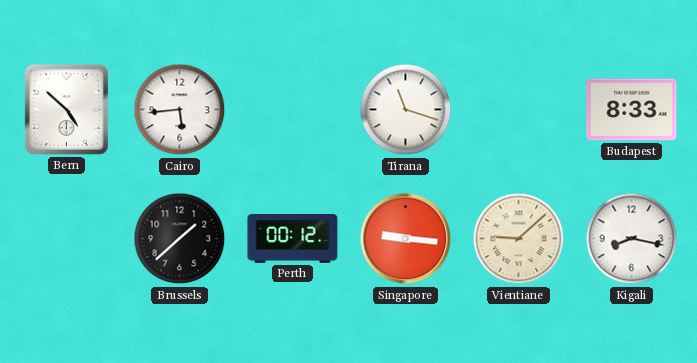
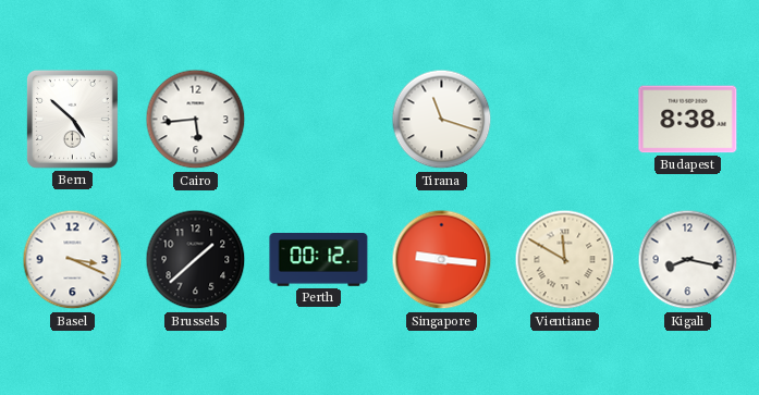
Budapest: 8:33 -> 8:38 (688, 120)
Basel: none -> 3:19 (73, 260)
Vientiane: 9:08 -> 11:50 (565, 260)
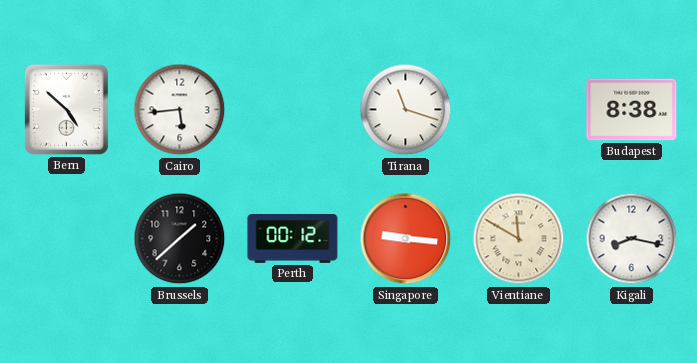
Basel: 3:19 -> none (73, 260)
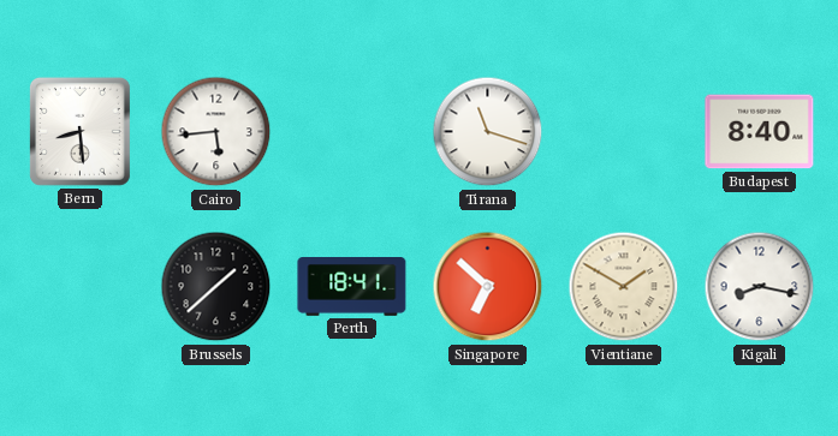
Bern: 4:52 -> 8:29 (79, 131)
Budapest: 8:38 -> 8:40 (760, 132)
Perth: 00:12 -> 18:41 (352, 287)
Singapore: 9:16 -> 6:52 (488, 287)
Vientiane: 11:50 -> 1:50 (624, 287)
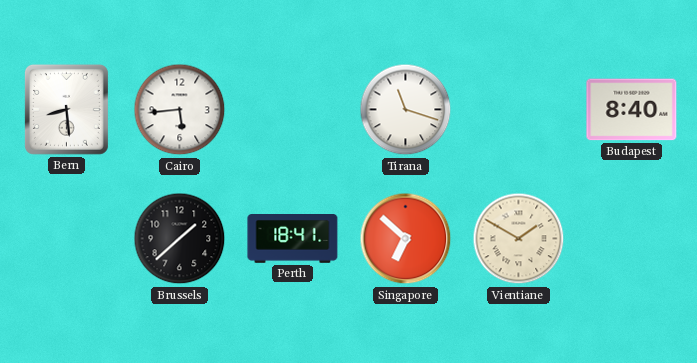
Kigali: 8:17 -> none (760, 287)
